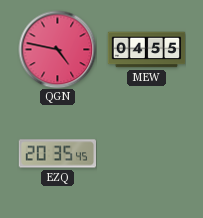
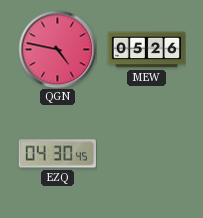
MEW: 04:55 -> 05:26 (146, 50)
EZQ: 20:35 -> 04:30 (57, 154)
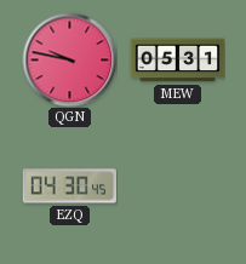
QGN: 4:47 -> 9:47 (69, 59)
MEW: 05:26 -> 05:31 (177, 61)
